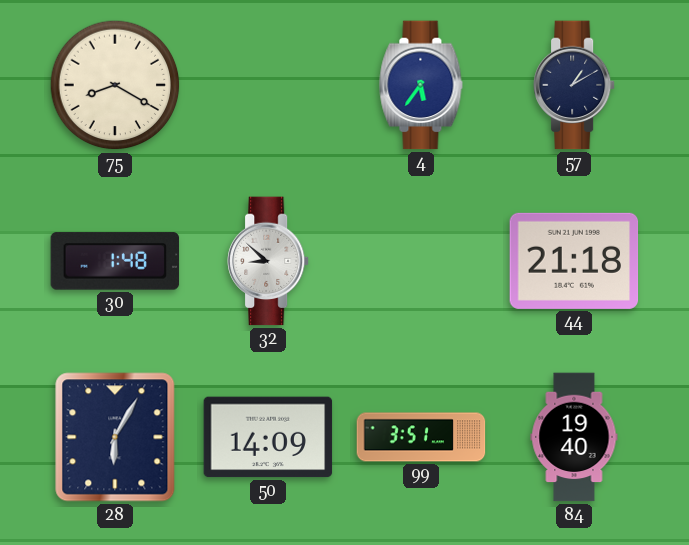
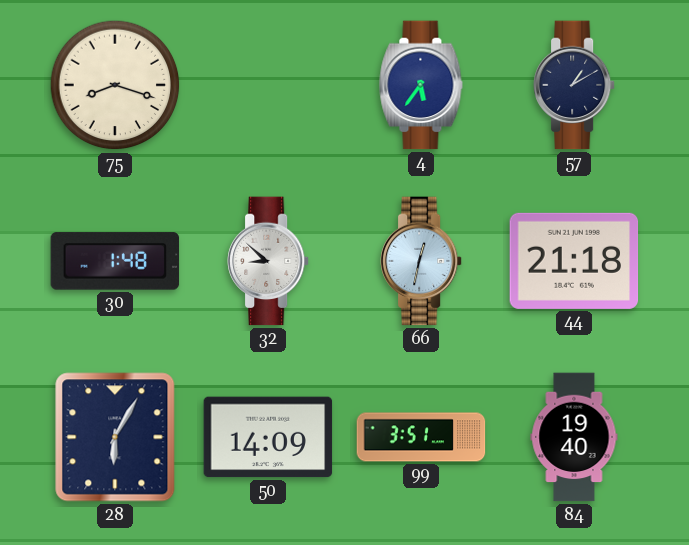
75: 8:20 -> 8:18 (115, 85)
66: none -> 12:32 (422, 261)
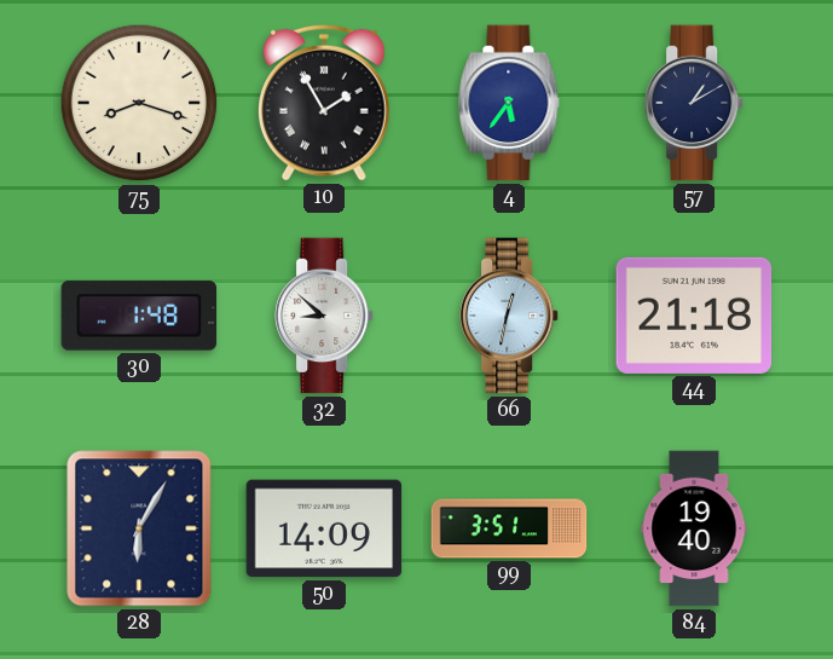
10: none -> 1:55 (325, 103)
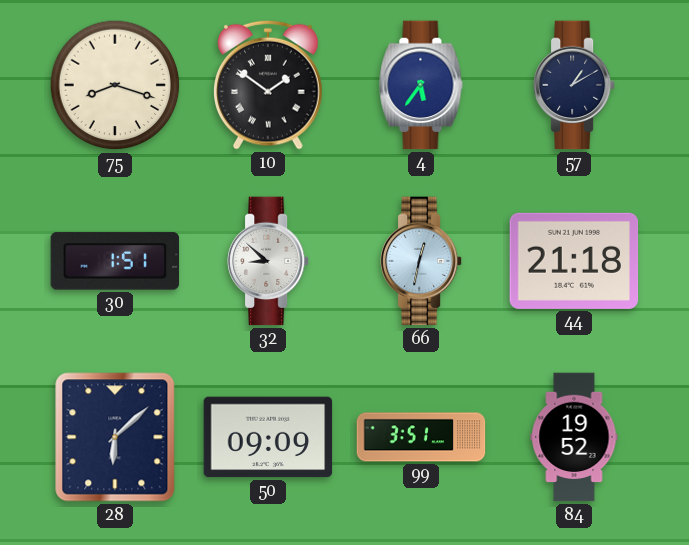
10: 1:55 -> 1:51 (269, 85)
30: 1:48 -> 1:51 (115, 261)
28: 6:05 -> 6:08 (115, 437)
50: 14:09 -> 09:09 (268, 437)
84: 19:40 -> 19:52 (574, 437)
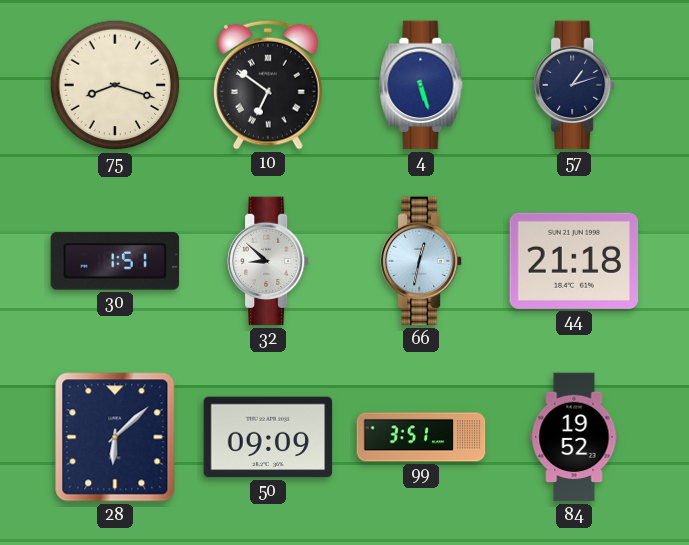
10: 1:51 -> 6:51 (269, 85)
4: 5:36 -> 5:27 (421, 85)
57: 1:10 -> 1:12 (575, 85)
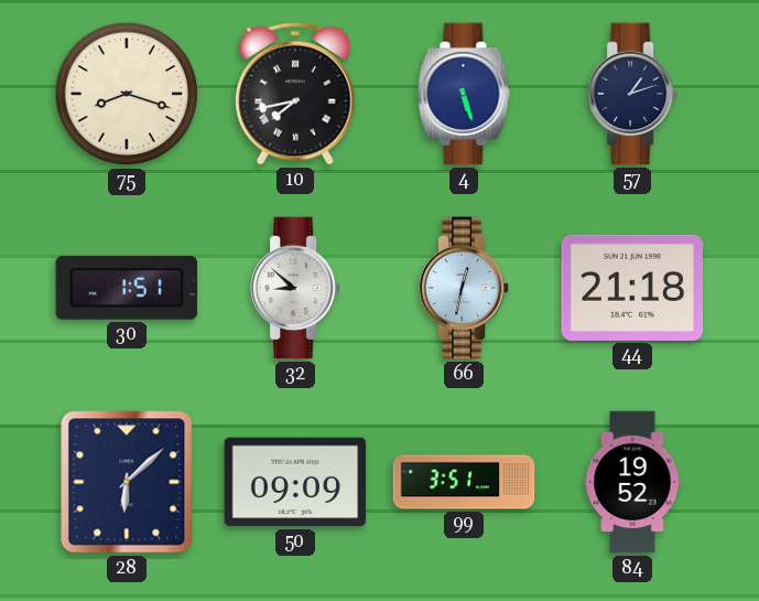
10: 6:51 -> 7:43 (296, 94)
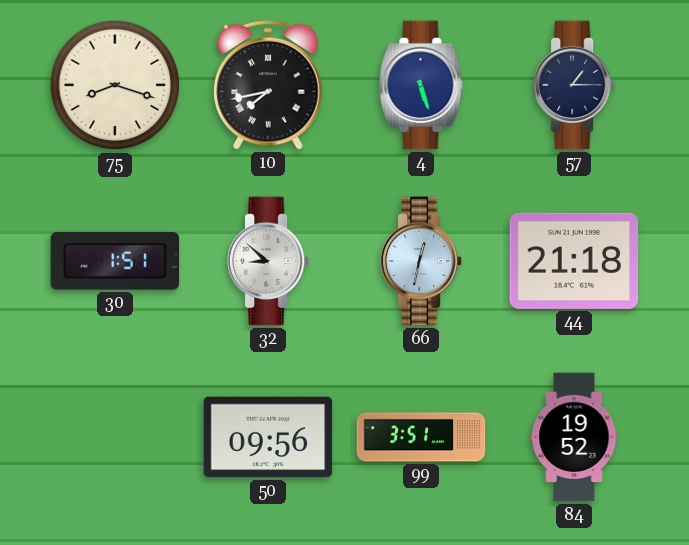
57: 1:12 -> 1:15 (575, 85)
28: 6:08 -> none (127, 482)
50: 09:09 -> 09:56 (268, 437)
